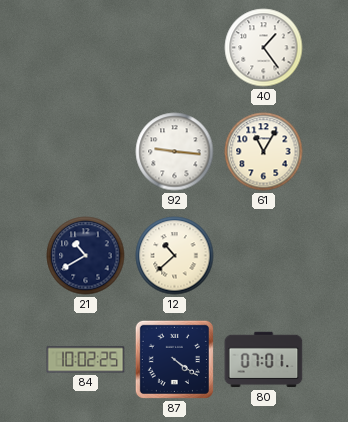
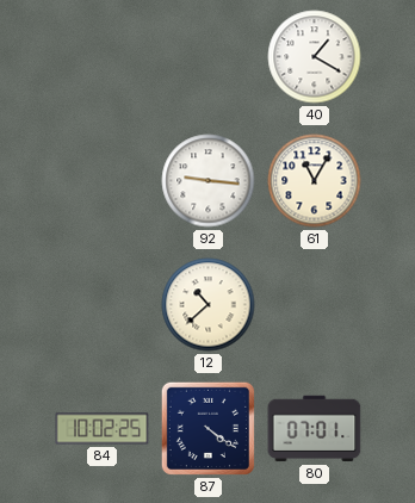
40: 1:24 -> 1:20 (315, 57)
21: 10:40 -> none (86, 256)
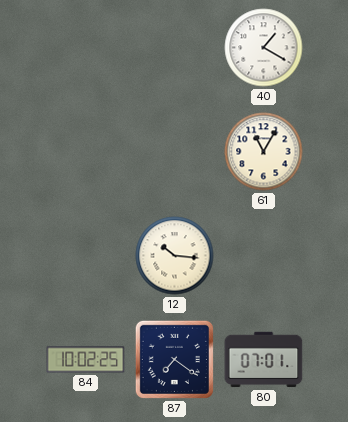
92: 9:16 -> none (209, 181)
12: 10:38 -> 10:16 (175, 256)
87: 4:21 -> 7:21 (174, 359)
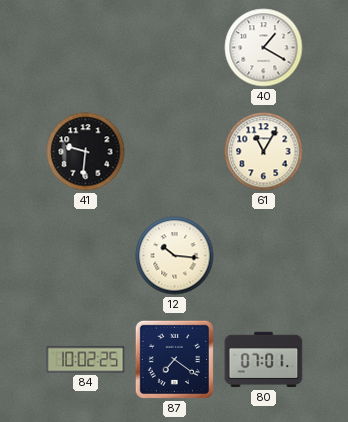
41: none -> 9:31 (86, 152)
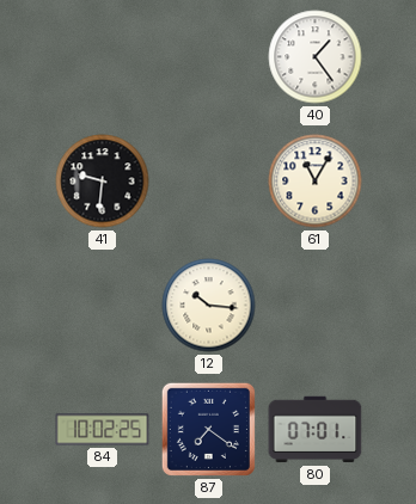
40: 1:20 -> 1:24 (316, 57)
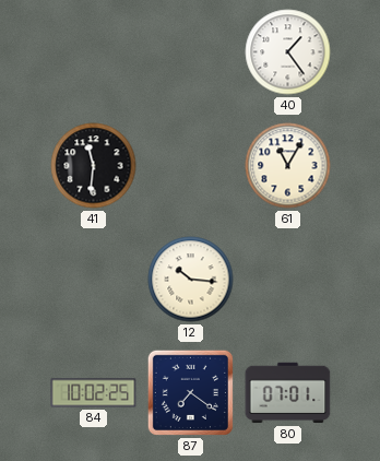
41: 9:31 -> 11:31 (94, 166)
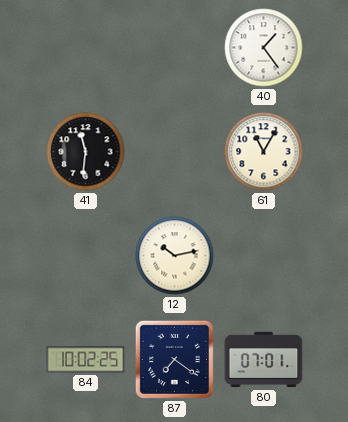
12: 10:16 -> 10:13 (175, 256)
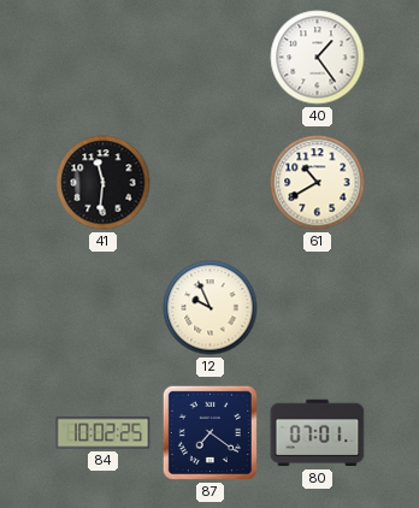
61: 11:05 -> 10:40 (318, 183)
12: 10:13 -> 9:56 (211, 308)
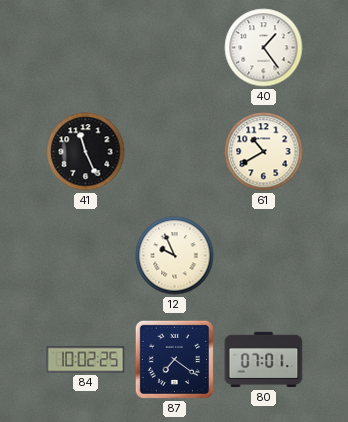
41: 11:31 -> 11:26 (86, 152)
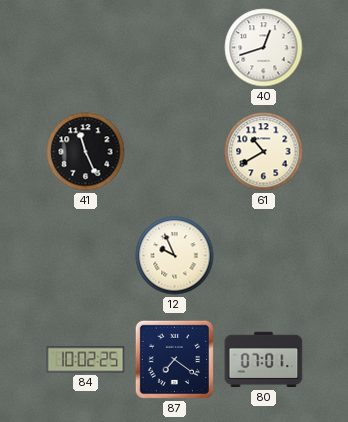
40: 1:24 -> 12:42 (264, 48)
